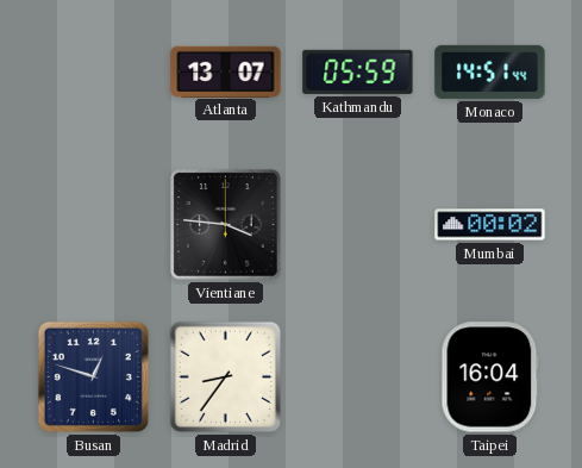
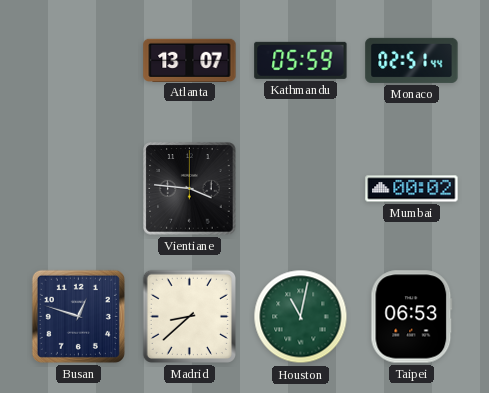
Monaco: 14:51 -> 02:51 (412, 60)
Madrid: 8:36 -> 8:38 (189, 316)
Houston: none -> 11:02 (301, 317)
Taipei: 16:04 -> 06:53 (412, 317)
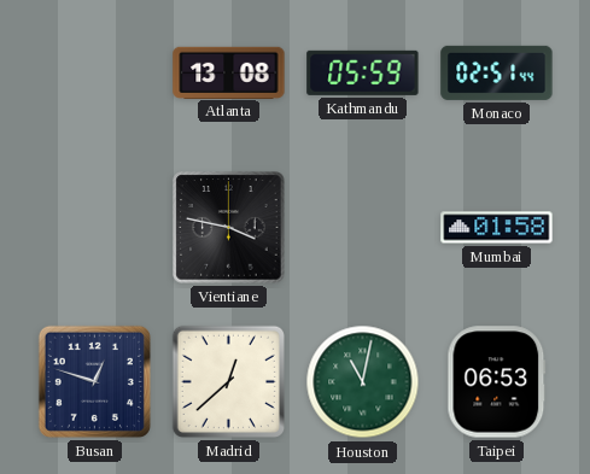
Atlanta: 13:07 -> 13:08 (229, 72)
Vientiane: 3:46 -> 3:47 (229, 228)
Mumbai: 00:02 -> 01:58 (497, 228)
Madrid: 8:38 -> 12:38 (228, 381)
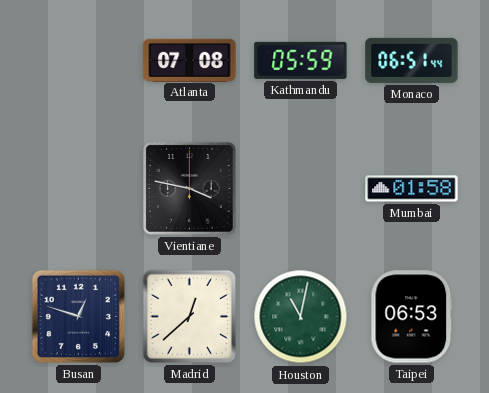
Atlanta: 13:08 -> 07:08 (190, 60)
Monaco: 02:51 -> 06:51 (412, 60)
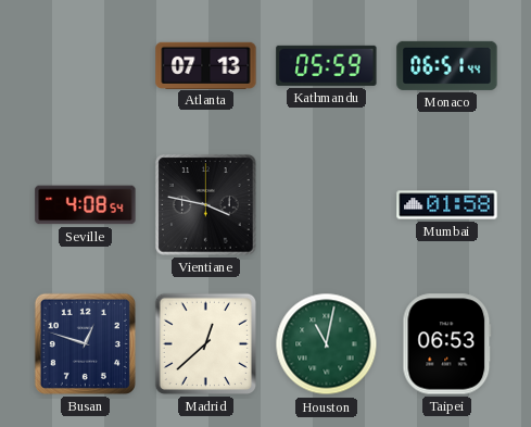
Atlanta: 07:08 -> 07:13 (206, 65)
Seville: none -> 4:08 (86, 205)
